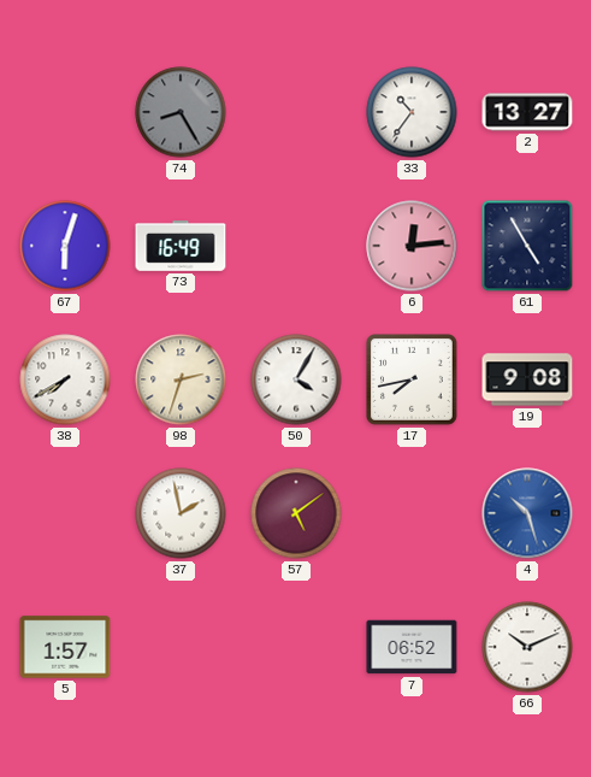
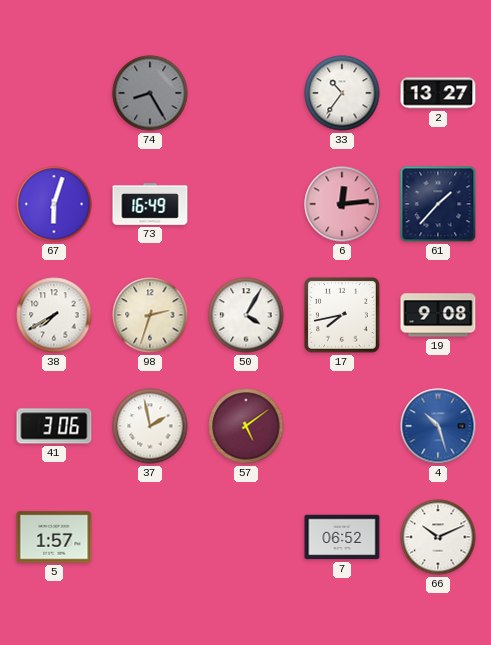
61: 4:55 -> 1:37 (438, 204)
41: none -> 3:06 (54, 426)
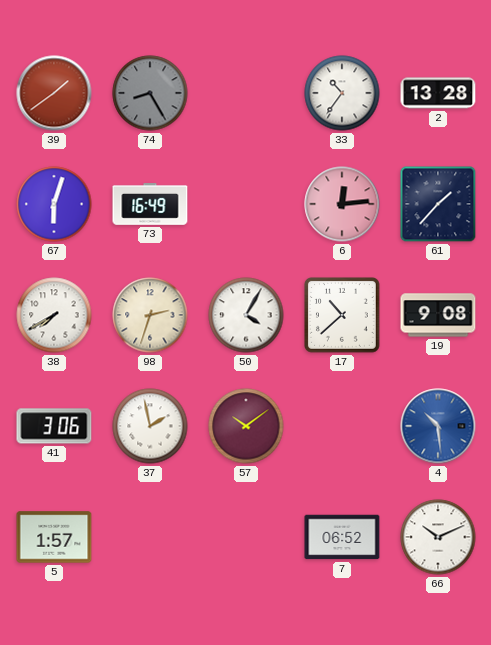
39: none -> 1:39 (54, 93)
2: 13:27 -> 13:28 (438, 93)
17: 7:43 -> 10:38 (343, 316)
57: 5:09 -> 10:09 (246, 426)
4: 10:27 -> 10:29 (438, 426)
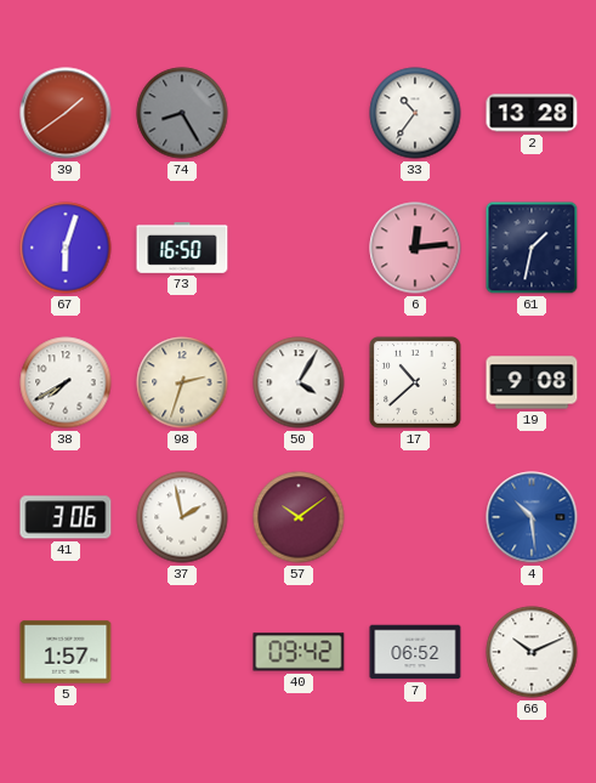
73: 16:49 -> 16:50 (182, 248)
61: 1:37 -> 1:32 (532, 248)
40: none -> 09:42 (299, 652)
